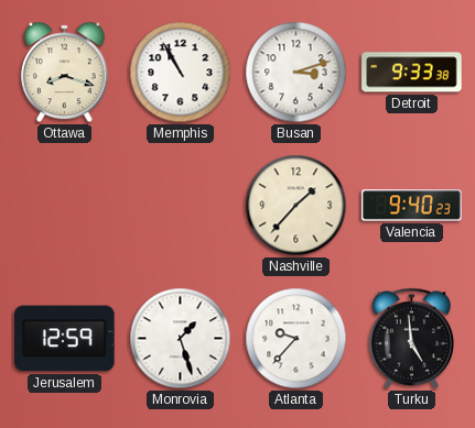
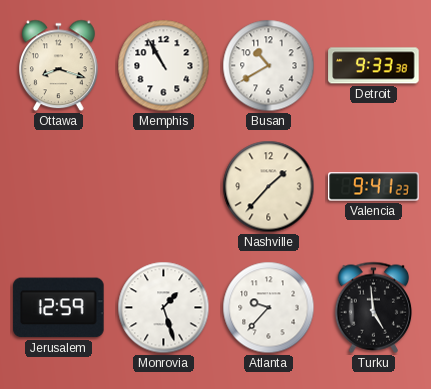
Busan: 3:12 -> 10:40 (269, 66)
Valencia: 9:40 -> 9:41 (374, 187)
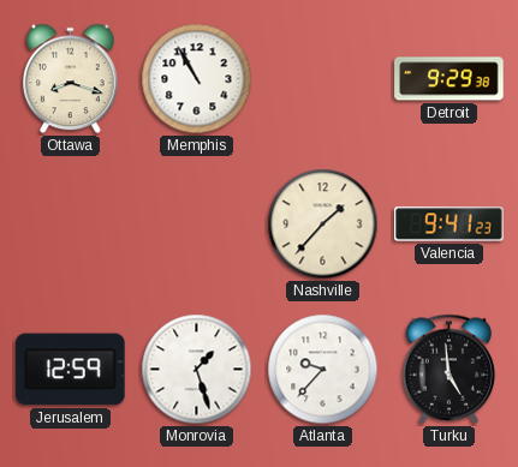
Busan: 10:40 -> none (269, 66)
Detroit: 9:33 -> 9:29 (449, 79)
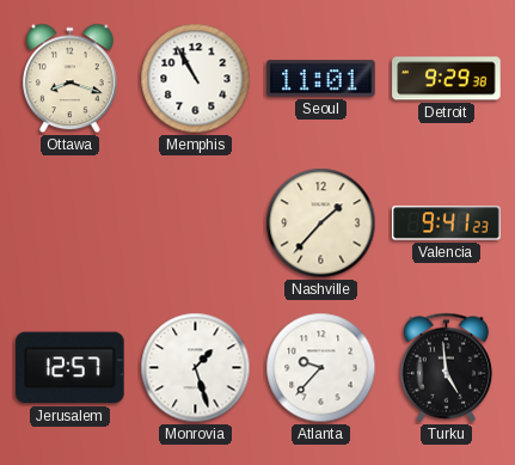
Seoul: none -> 11:01 (321, 79)
Jerusalem: 12:59 -> 12:57 (70, 368)
